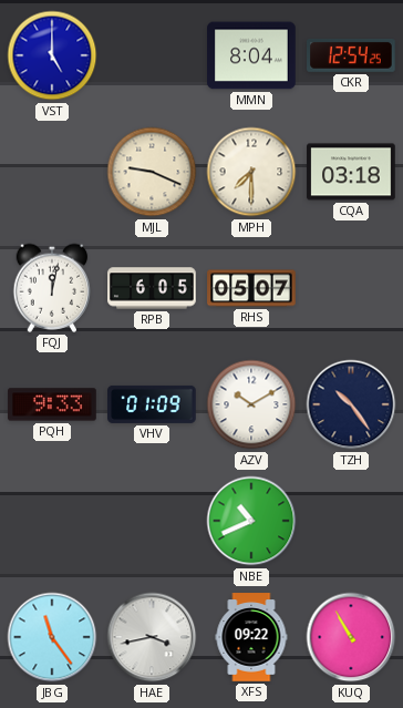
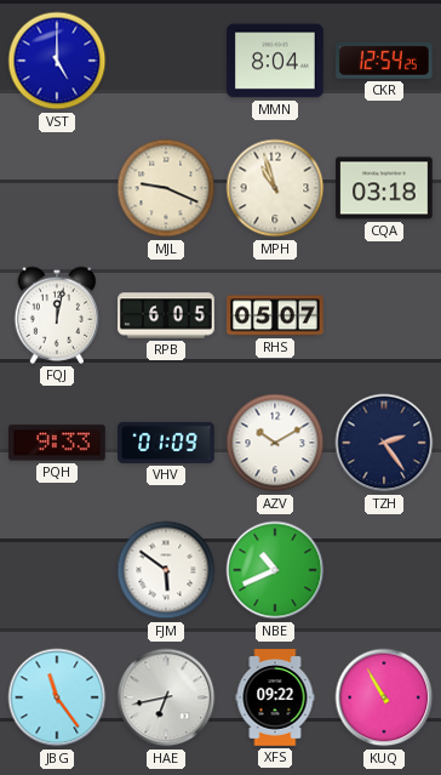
MPH: 7:30 -> 10:57 (275, 188)
TZH: 10:24 -> 2:24 (384, 443)
FJM: none -> 5:51 (166, 570)
HAE: 3:43 -> 6:43 (166, 697)
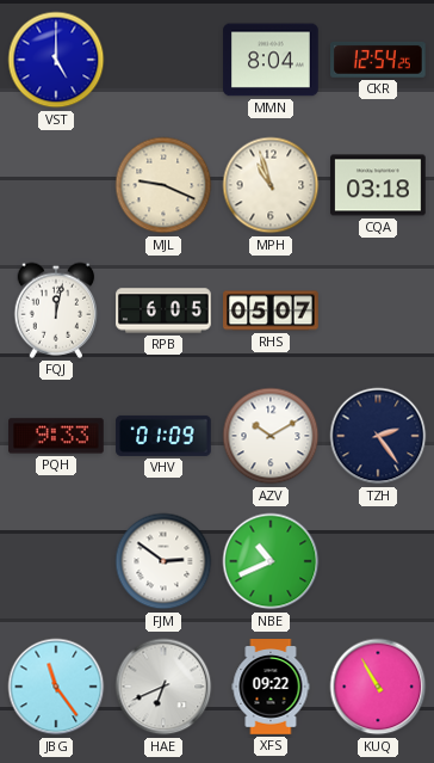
FJM: 5:51 -> 2:51 (163, 561)
HAE: 6:43 -> 6:41 (163, 687)
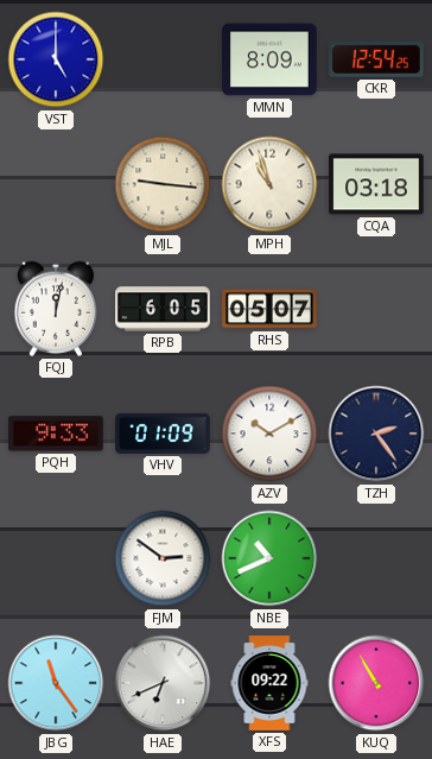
MMN: 8:04 -> 8:09 (269, 59)
MJL: 9:19 -> 9:16 (163, 184)
